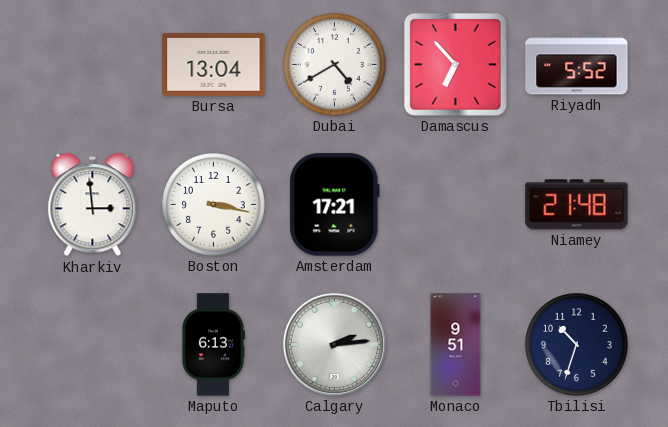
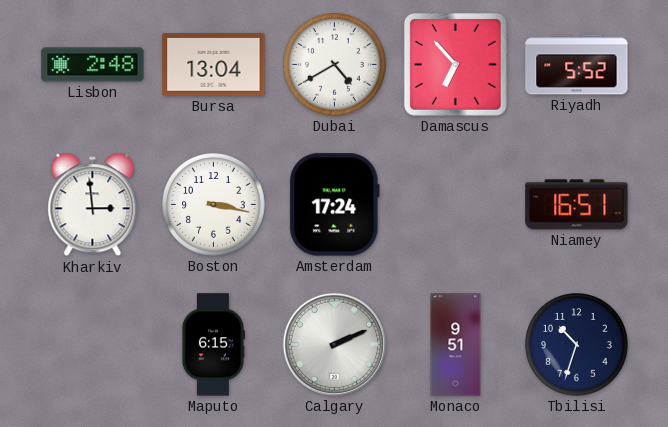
Lisbon: none -> 2:48 (93, 65)
Amsterdam: 17:21 -> 17:24 (335, 205)
Niamey: 21:48 -> 16:51 (577, 205)
Maputo: 6:13 -> 6:15 (213, 345)
Calgary: 2:14 -> 2:11 (334, 344)
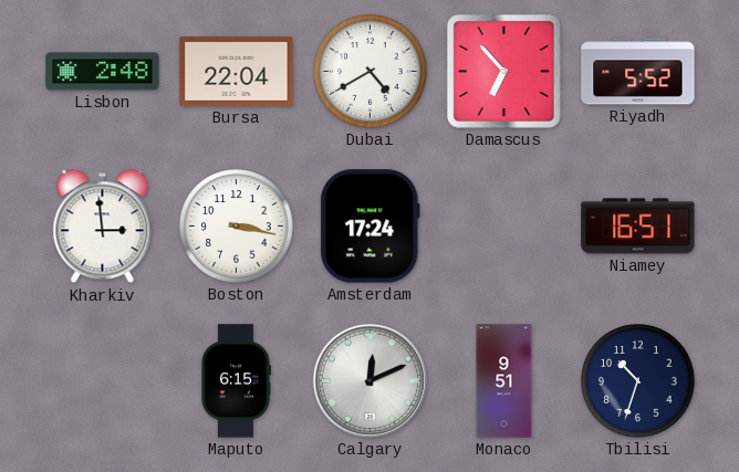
Bursa: 13:04 -> 22:04 (237, 71)
Calgary: 2:11 -> 12:11 (369, 380)
